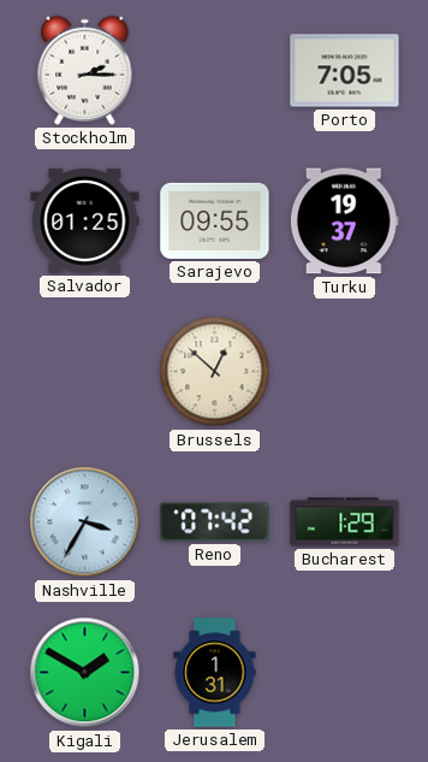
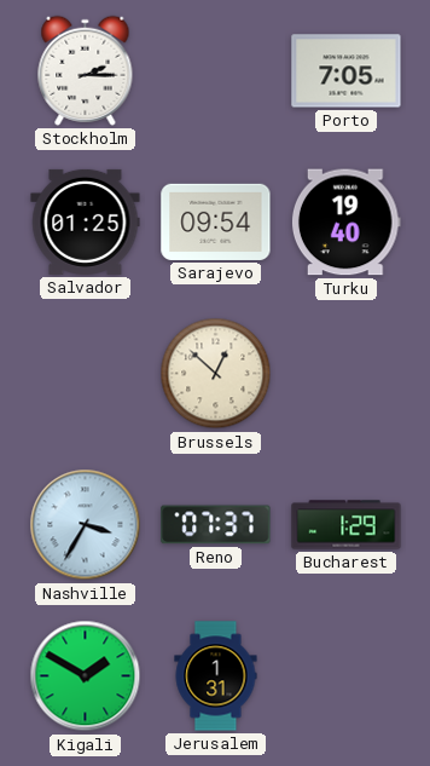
Sarajevo: 09:55 -> 09:54 (216, 221)
Turku: 19:37 -> 19:40 (345, 223)
Reno: 07:42 -> 07:37 (216, 525)
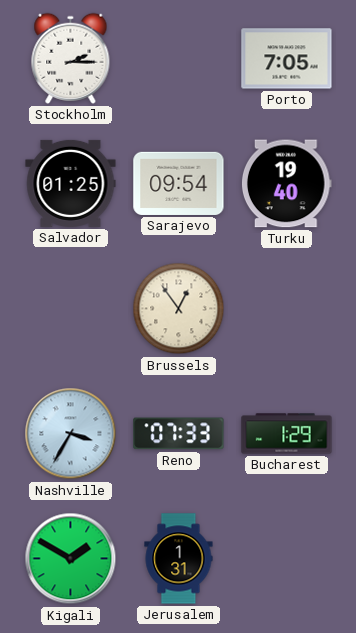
Brussels: 12:52 -> 12:54 (179, 309)
Reno: 07:37 -> 07:33 (179, 434)
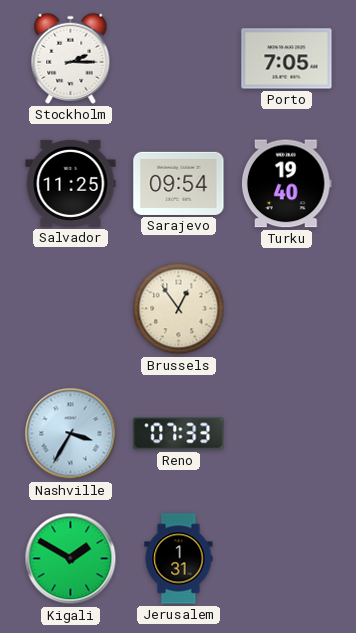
Salvador: 01:25 -> 11:25 (71, 183)
Bucharest: 1:29 -> none (287, 434)
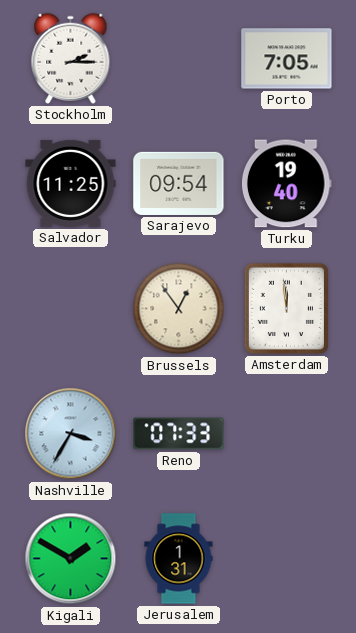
Amsterdam: none -> 11:59 (286, 308)
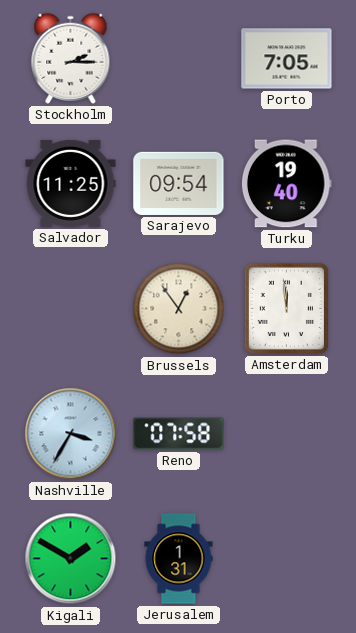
Reno: 07:33 -> 07:58 (179, 434)
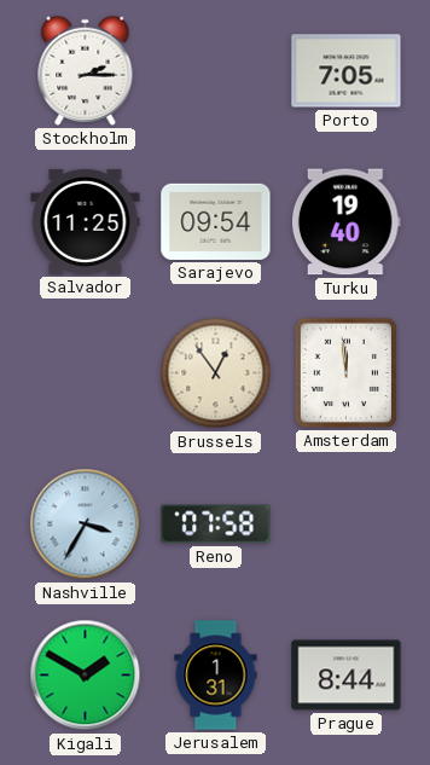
Prague: none -> 8:44 (347, 676)
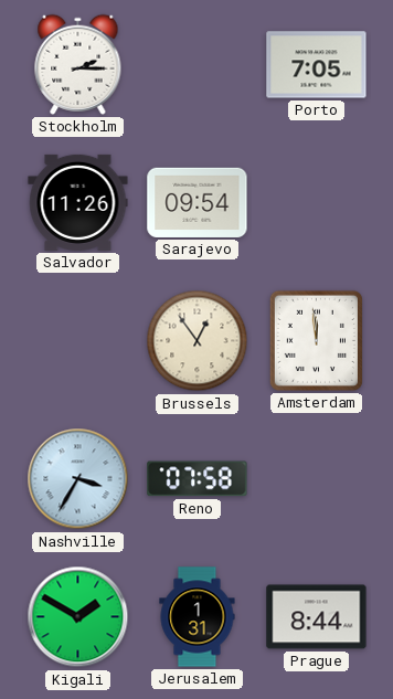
Salvador: 11:25 -> 11:26 (78, 202)
Turku: 19:40 -> none (345, 222)
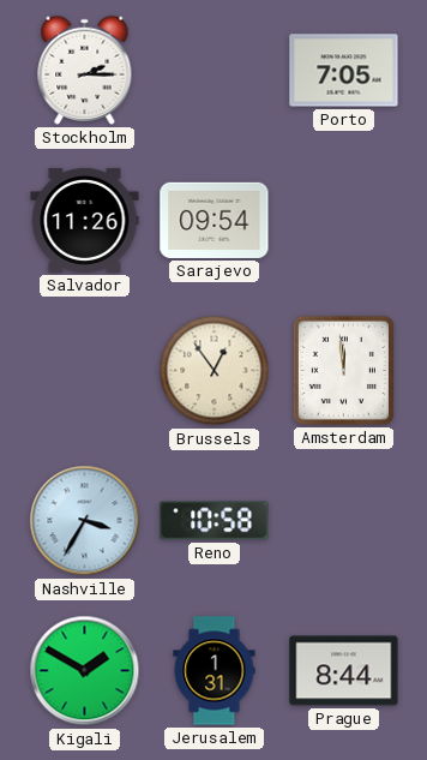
Reno: 07:58 -> 10:58 (215, 521)
